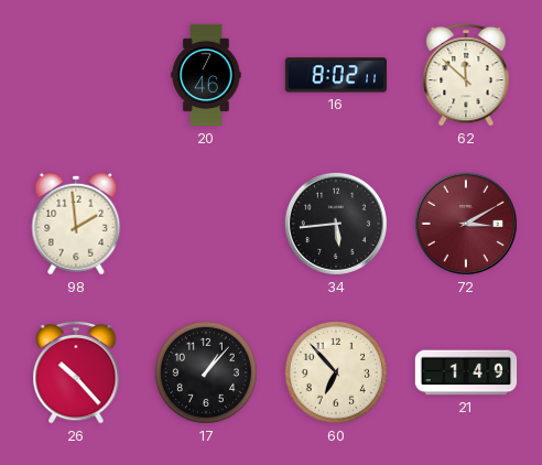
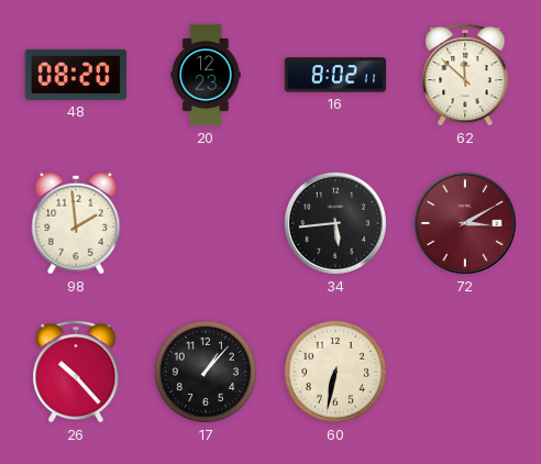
48: none -> 08:20 (76, 75)
20: 7:46 -> 12:23 (206, 75)
60: 6:53 -> 6:32 (335, 372)
21: 1:49 -> none (466, 372)
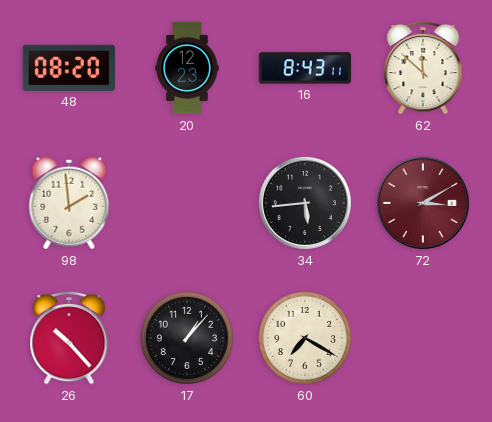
16: 8:02 -> 8:43 (305, 68)
60: 6:32 -> 7:20 (305, 338)
